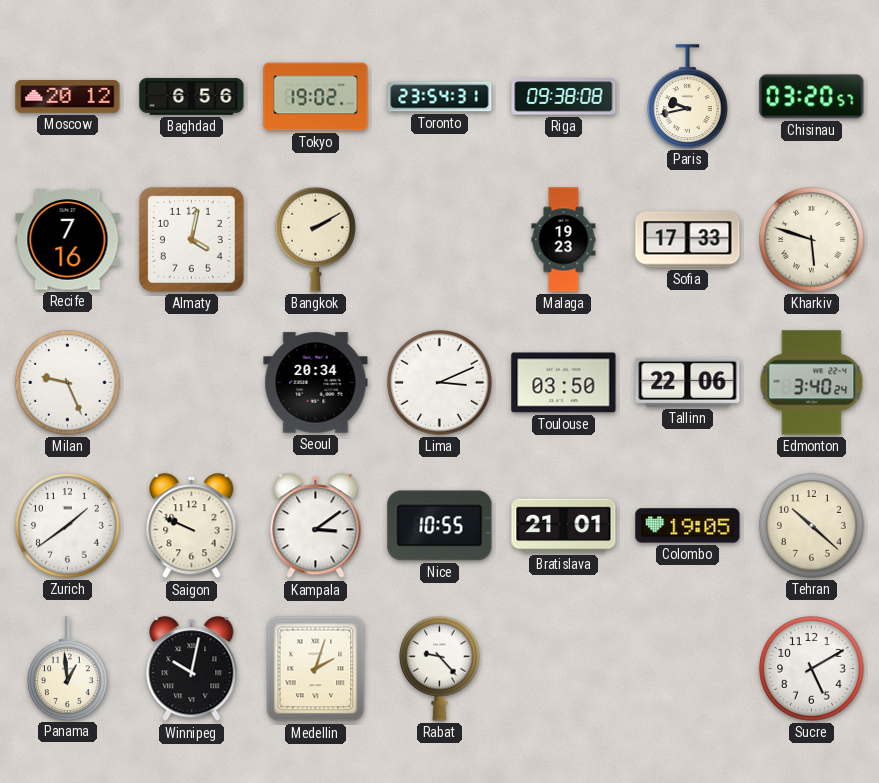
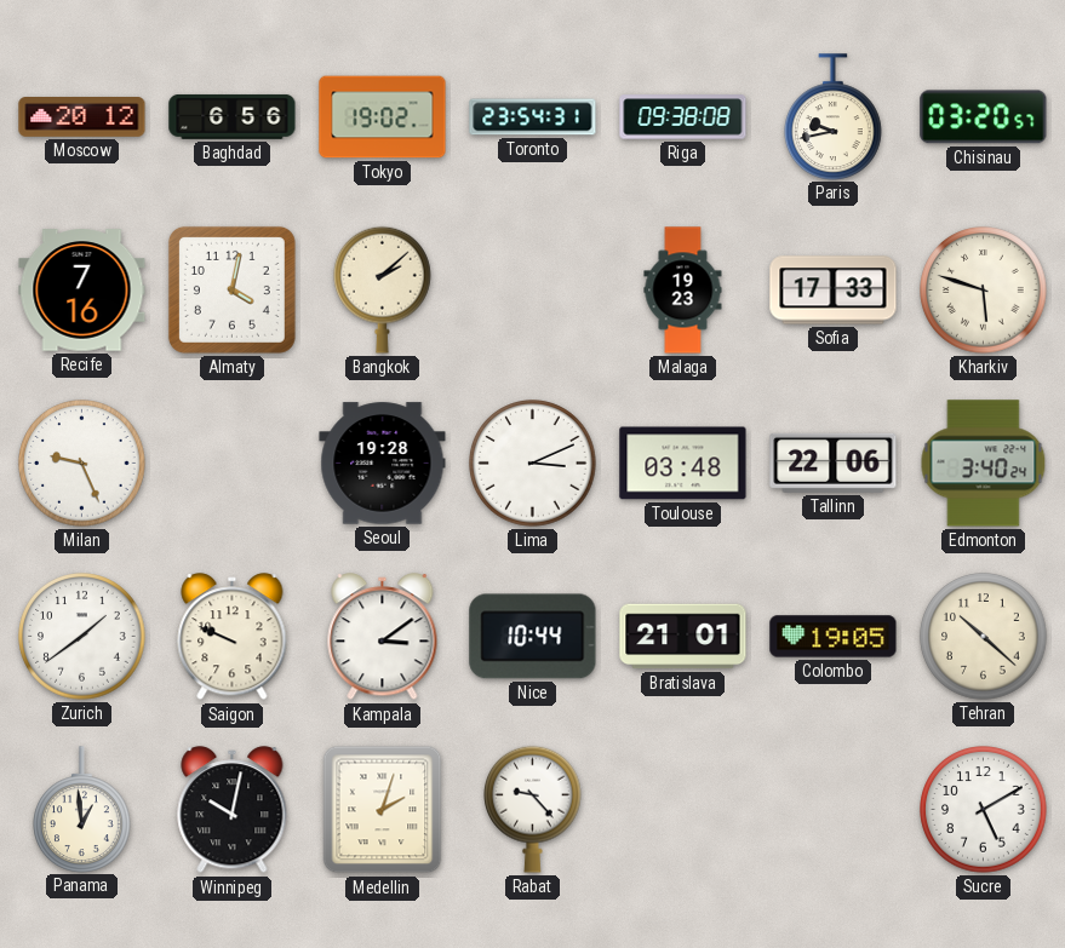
Bangkok: 2:10 -> 2:08 (383, 289)
Seoul: 20:34 -> 19:28 (383, 464)
Toulouse: 03:50 -> 03:48 (683, 464)
Nice: 10:55 -> 10:44 (533, 637)
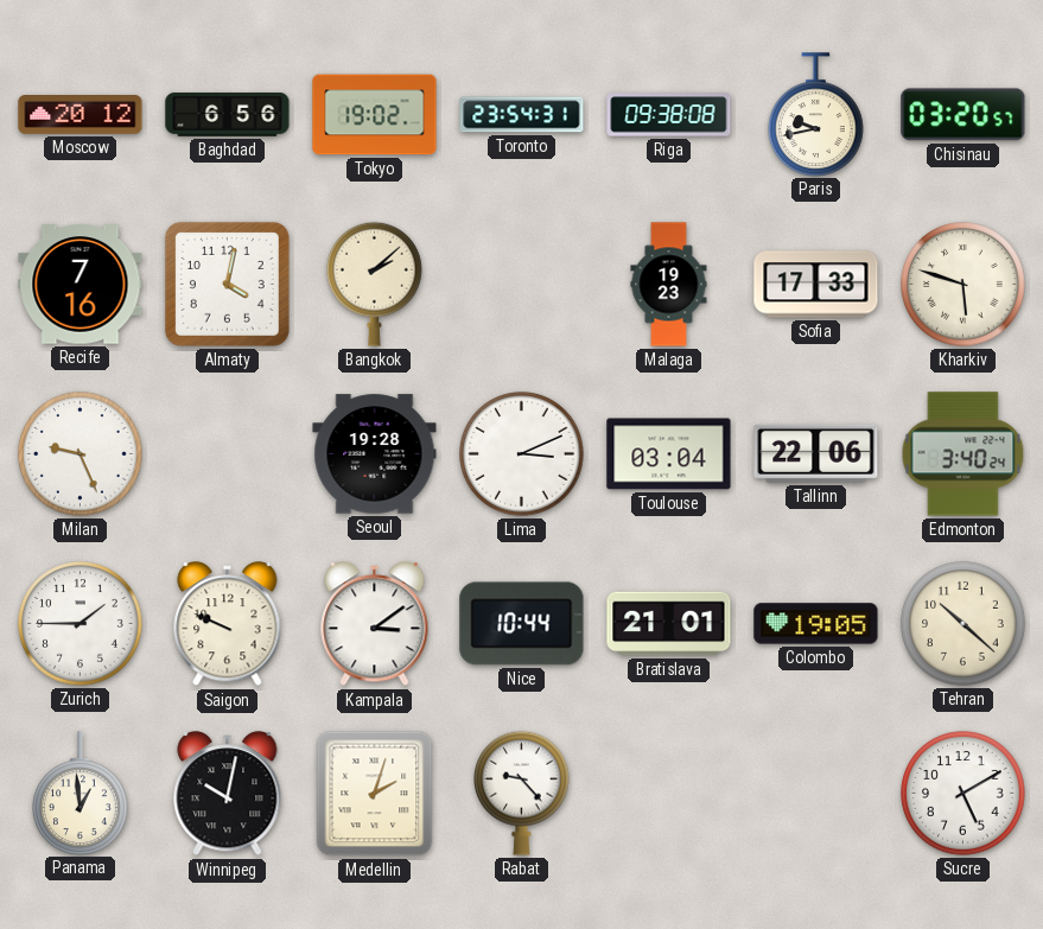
Toulouse: 03:48 -> 03:04 (669, 454)
Zurich: 1:39 -> 1:45 (81, 624)
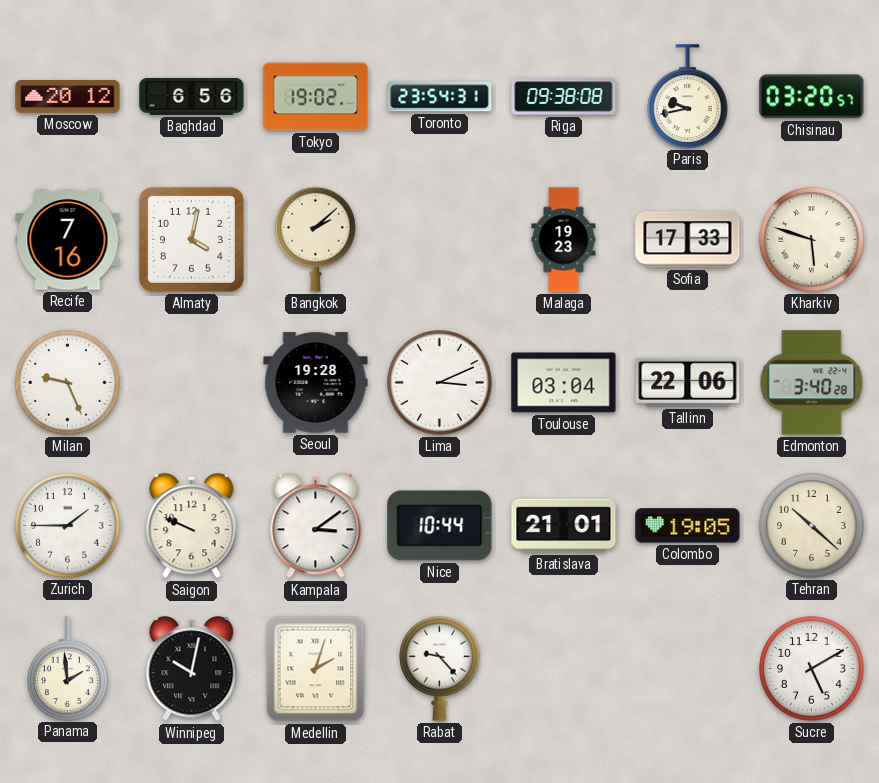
Edmonton: 3:40:24 -> 3:40:28 (812, 383)
Panama: 12:59 -> 1:59 (68, 668)
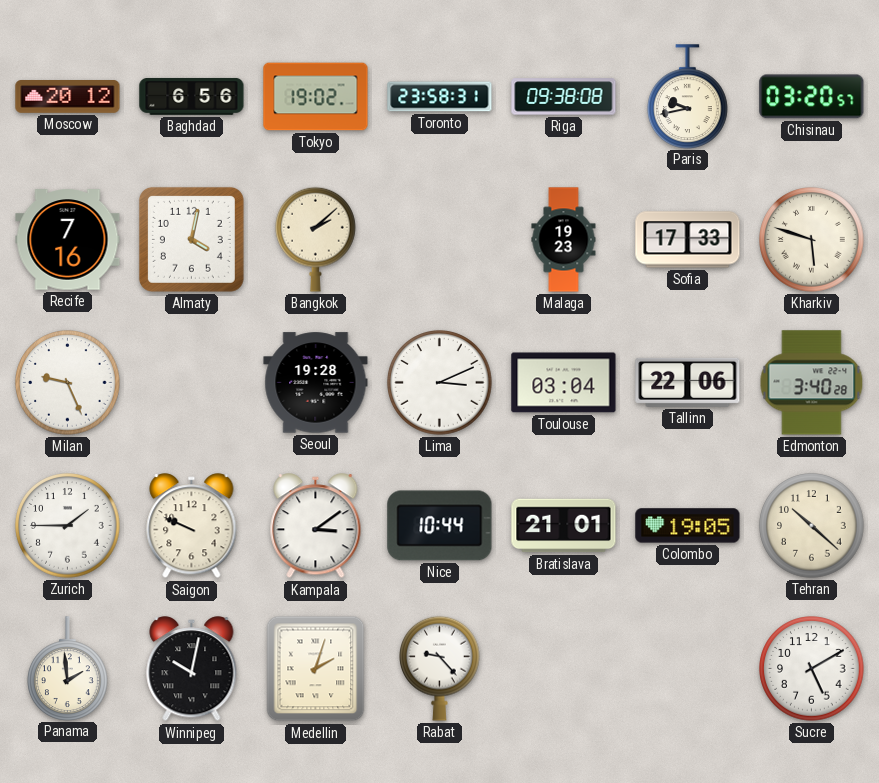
Toronto: 23:54 -> 23:58 (440, 97)
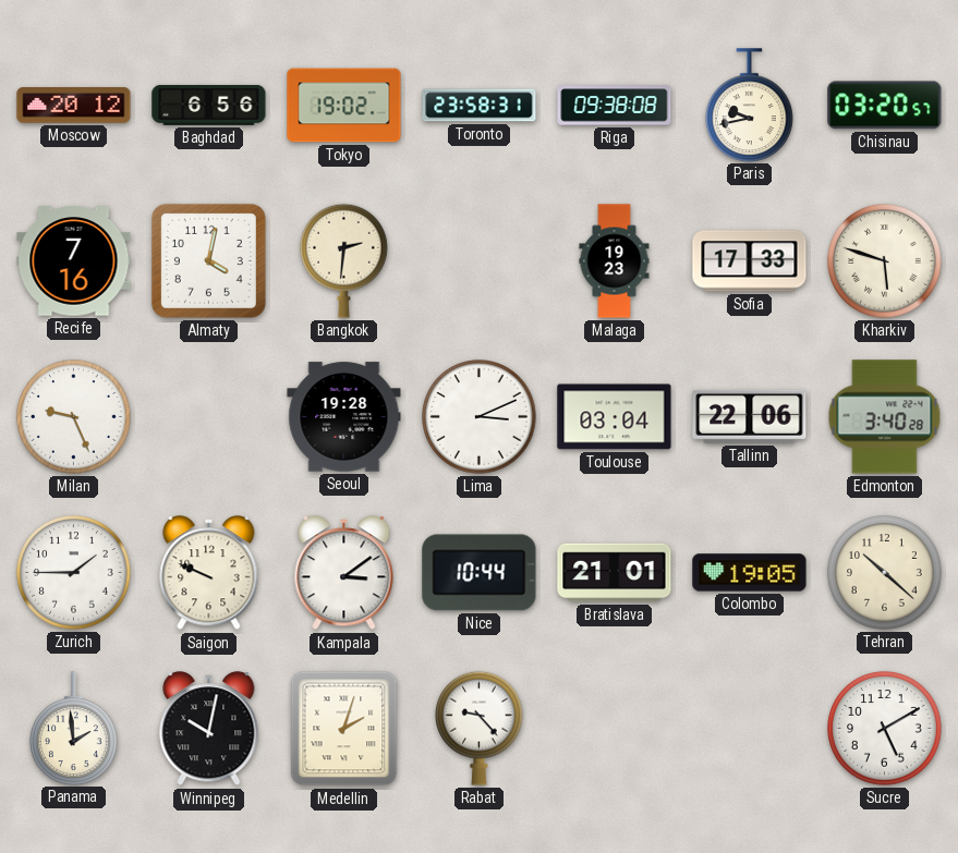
Bangkok: 2:08 -> 2:31 (344, 260)
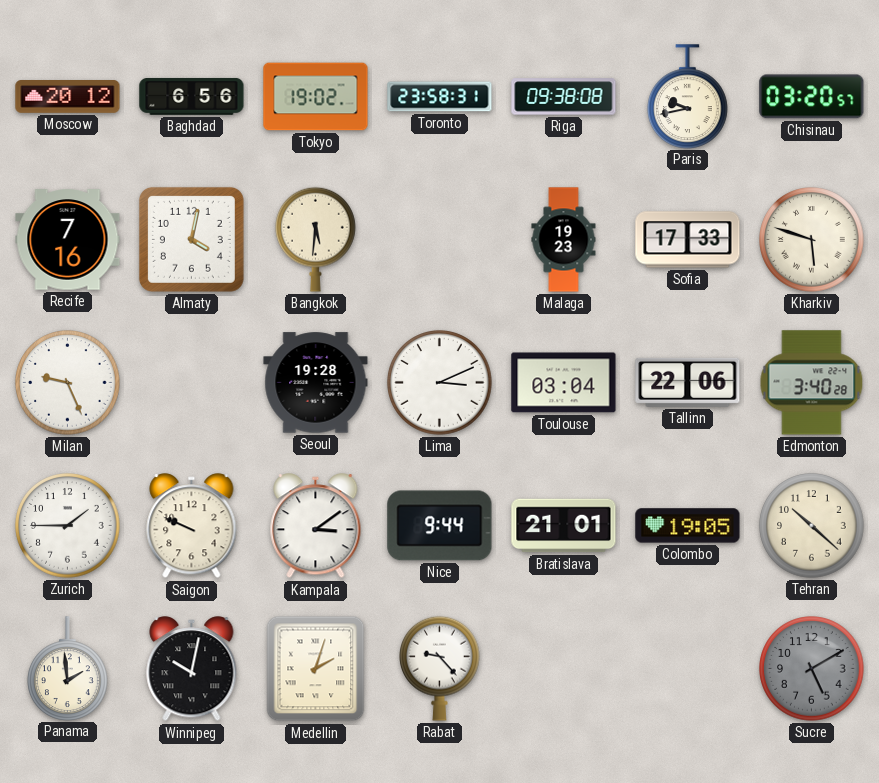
Bangkok: 2:31 -> 5:31 (316, 239)
Nice: 10:44 -> 9:44 (440, 526)
Sucre dial: white -> grey (812, 669)
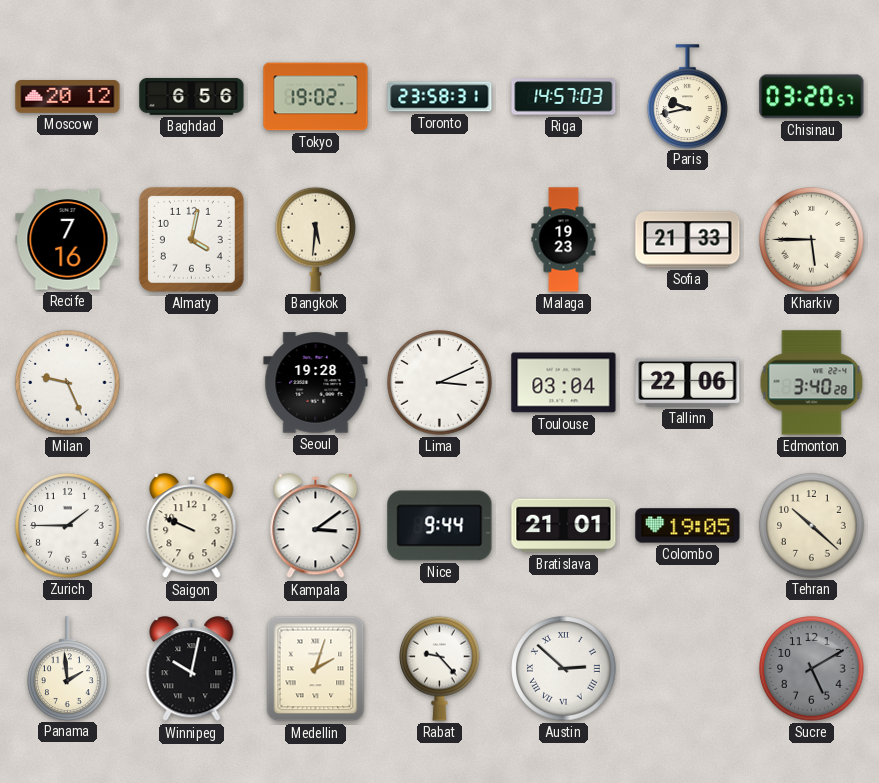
Riga: 09:38 -> 14:57 (564, 97)
Sofia: 17:33 -> 21:33 (688, 240)
Kharkiv: 5:48 -> 5:45 (812, 240)
Austin: none -> 2:52 (564, 669)
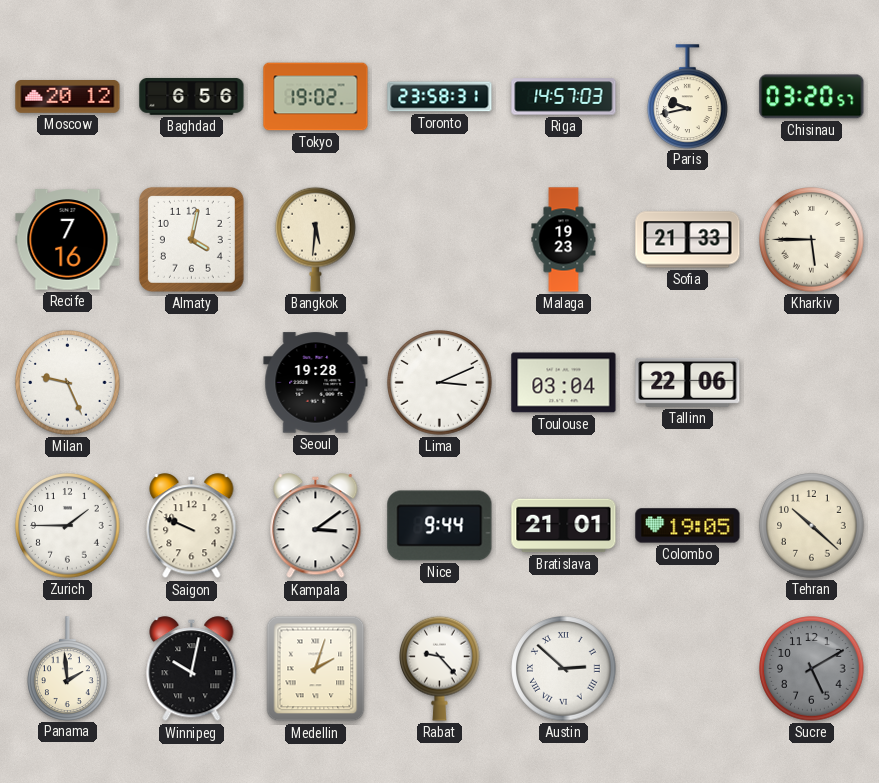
Edmonton: 3:40 -> none (812, 383)
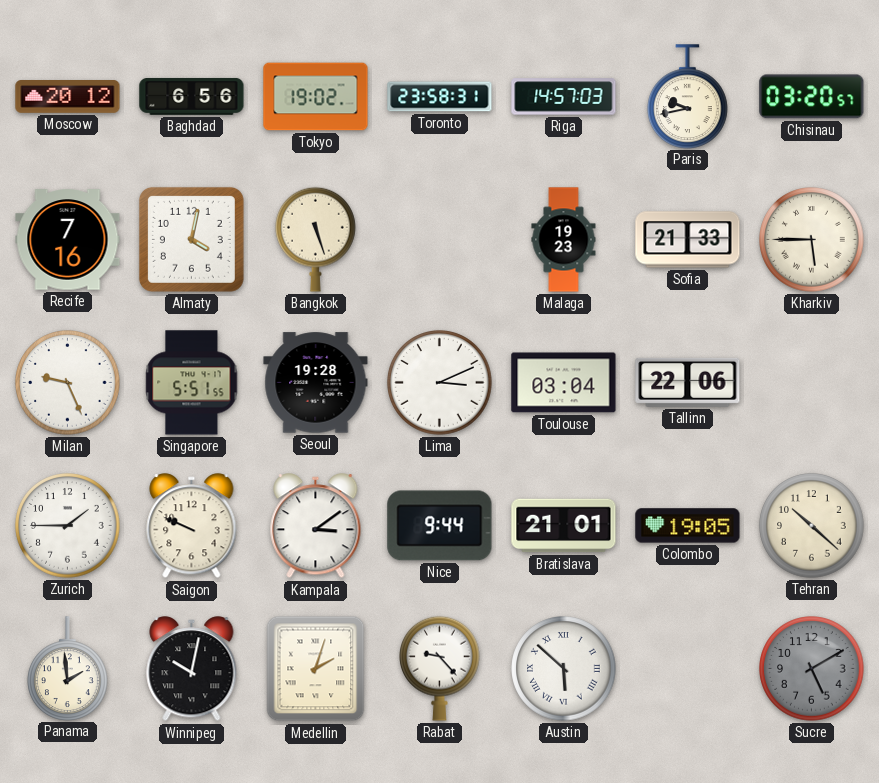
Bangkok: 5:31 -> 5:27 (316, 239)
Singapore: none -> 5:51 (192, 383)
Austin: 2:52 -> 5:52 (564, 669)
